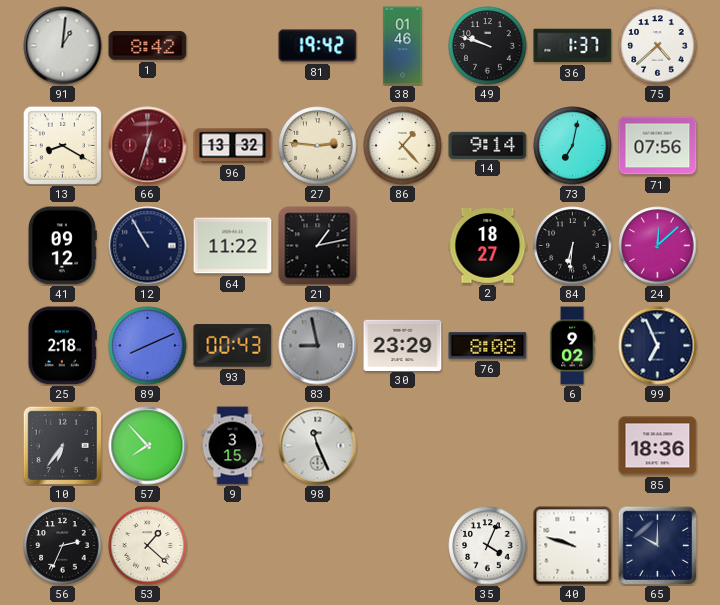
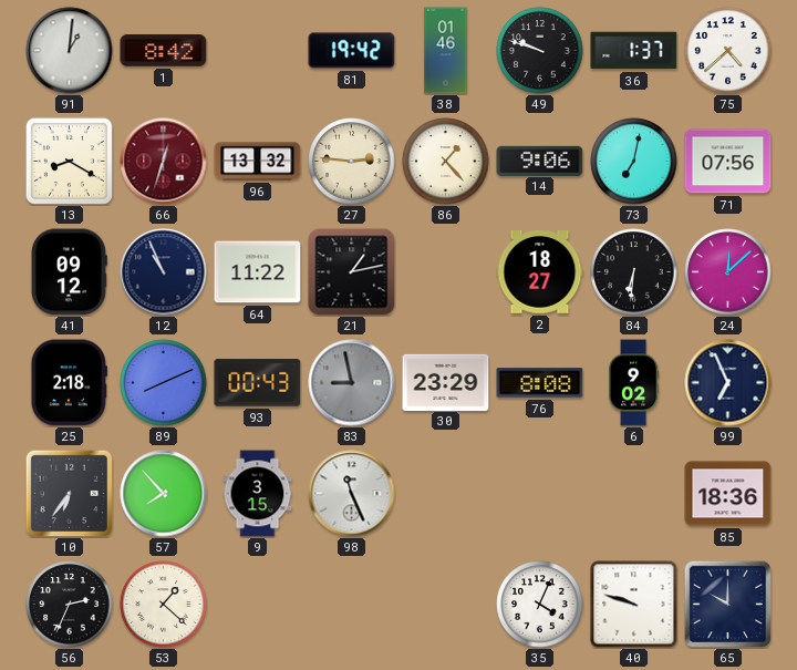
14: 9:14 -> 9:06 (540, 161)
12: 10:55 -> 10:56 (164, 272)
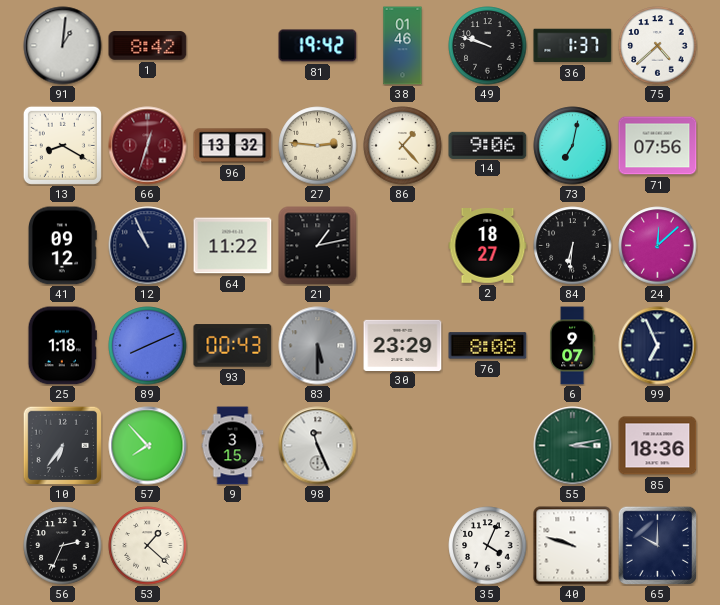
25: 2:18 -> 1:18 (62, 346)
83: 8:58 -> 5:30 (318, 346)
6: 9:02 -> 9:07 (573, 346)
55: none -> 3:13 (573, 446)
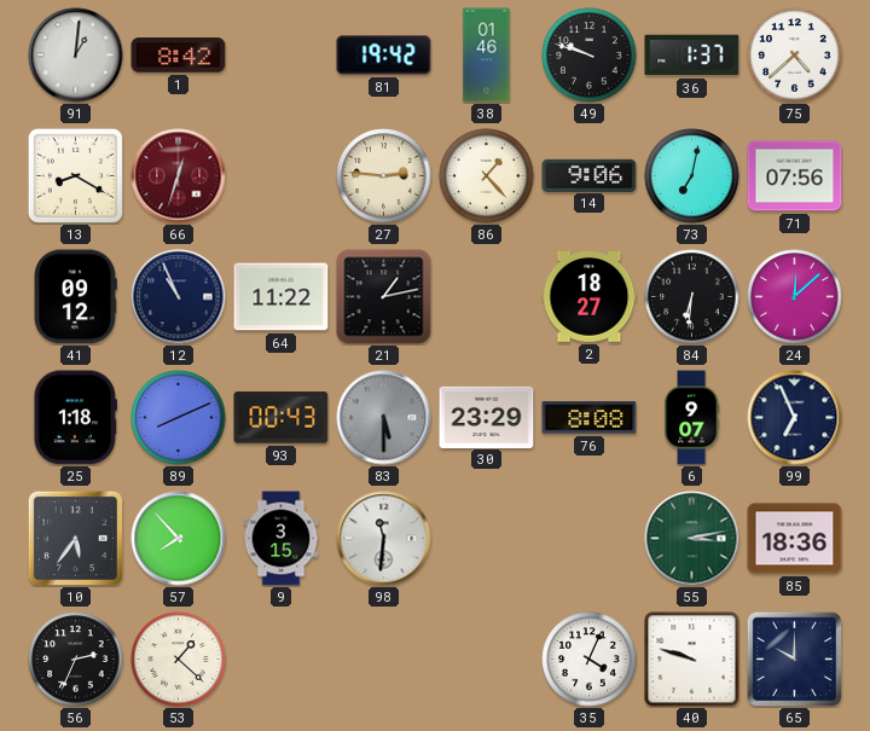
96: 13:32 -> none (233, 146)
10: 6:36 -> 5:36 (75, 538)
98: 11:26 -> 11:31 (384, 539)
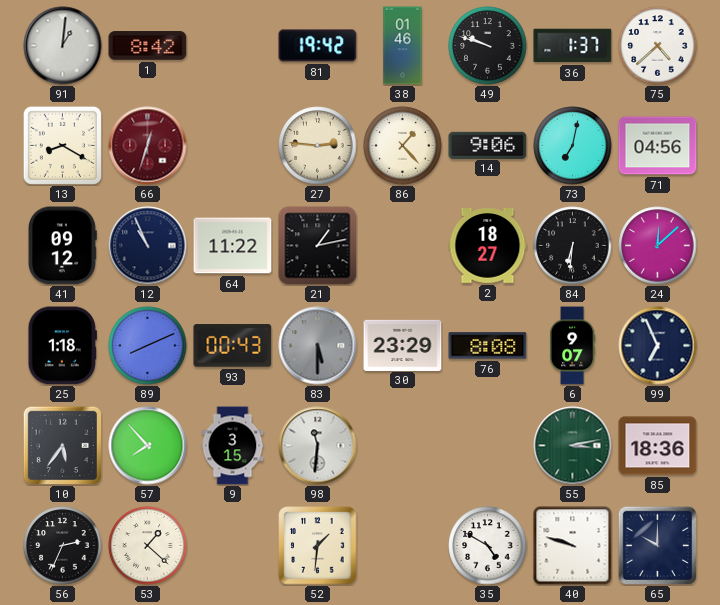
71: 07:56 -> 04:56 (658, 146)
52: none -> 1:31 (318, 546)
35: 4:04 -> 4:50 (488, 546)
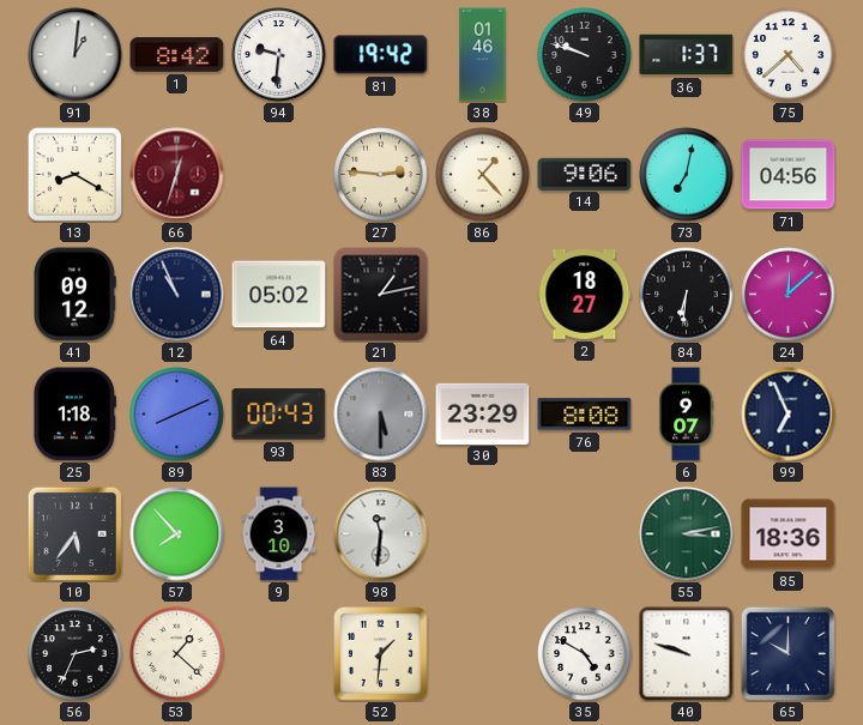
94: none -> 9:31 (279, 55)
64: 11:22 -> 05:02 (279, 295)
9: 3:15 -> 3:10 (279, 534)
